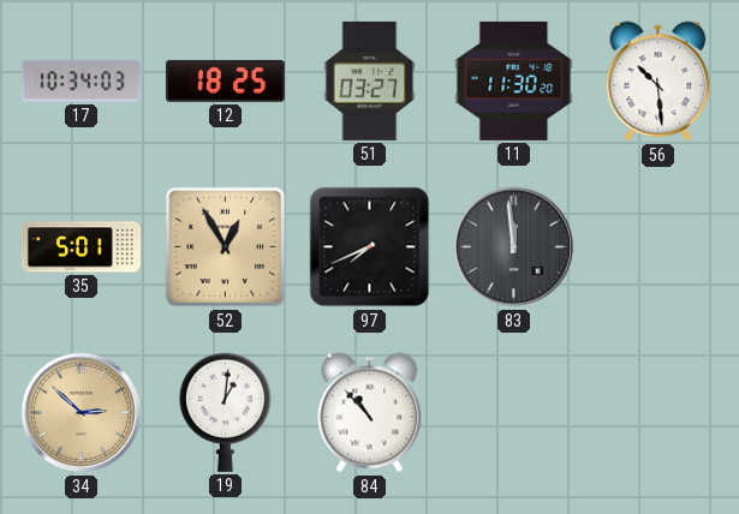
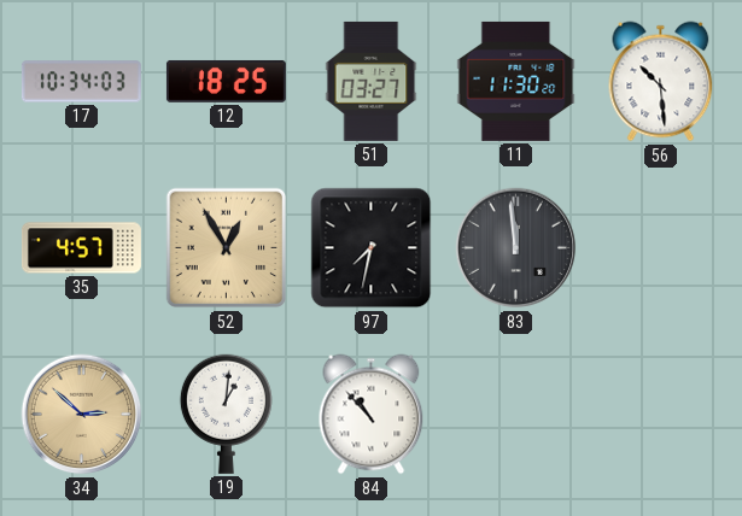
35: 5:01 -> 4:57 (81, 248)
97: 7:41 -> 7:32 (372, 248)
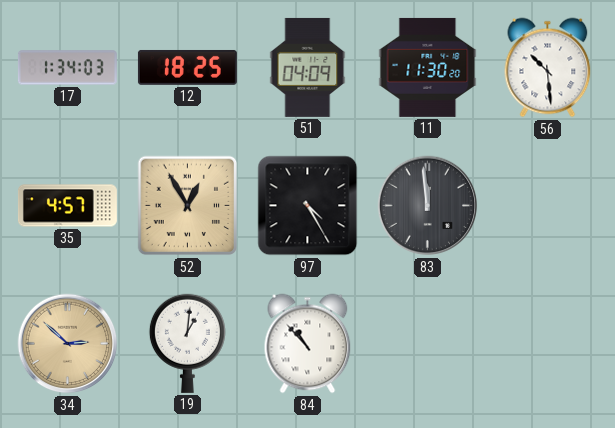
17: 10:34 -> 1:34 (67, 68)
51: 03:27 -> 04:09 (308, 67)
97: 7:32 -> 4:25 (308, 206)
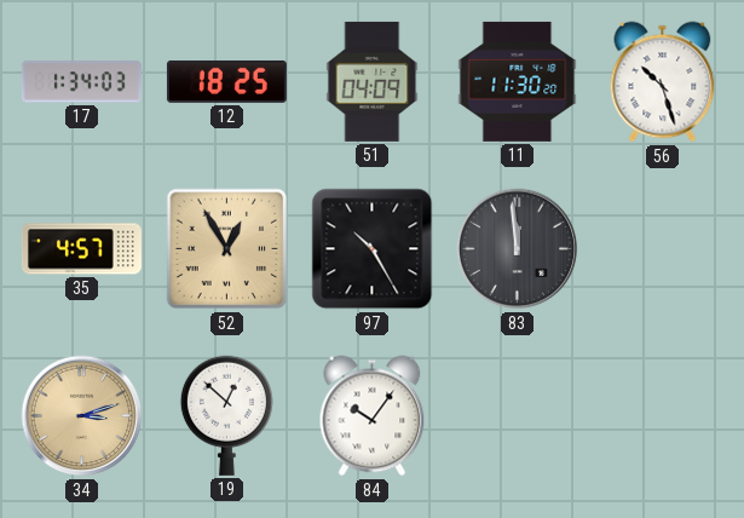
56: 10:29 -> 10:27 (663, 82)
97: 4:25 -> 10:25 (373, 249)
34: 2:52 -> 3:12 (82, 416)
19: 1:01 -> 12:52 (226, 415)
84: 10:53 -> 10:06 (373, 416)
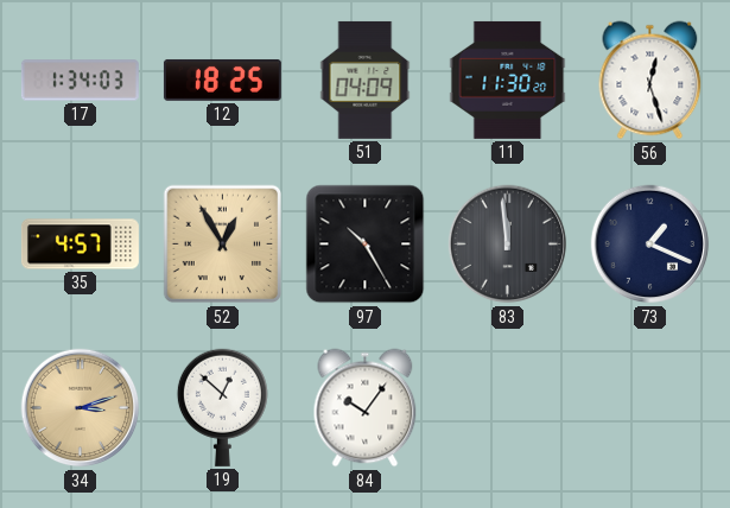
56: 10:27 -> 12:27 (650, 81)
73: none -> 1:19 (650, 245)
